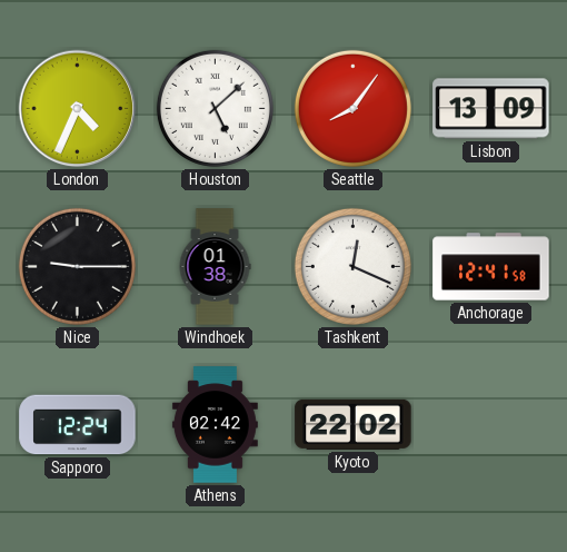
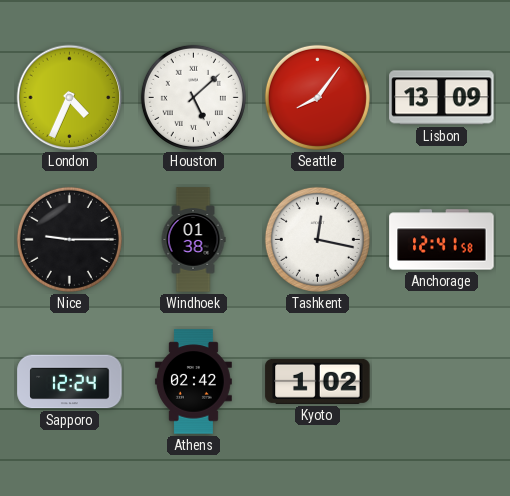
Tashkent: 12:19 -> 12:17 (317, 239)
Kyoto: 22:02 -> 1:02 (318, 381)
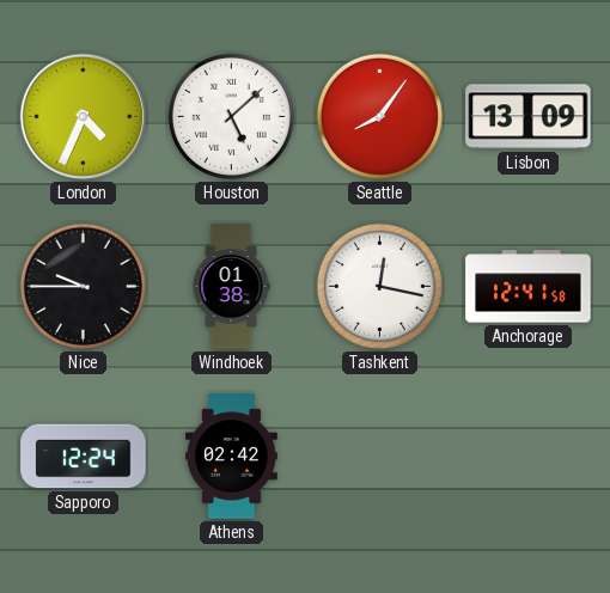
Nice: 9:15 -> 9:45 (83, 286)
Kyoto: 1:02 -> none (318, 381)
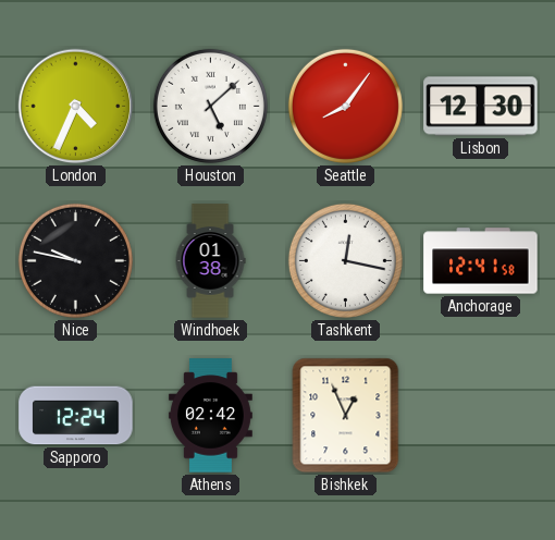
Lisbon: 13:09 -> 12:30 (481, 107)
Nice: 9:45 -> 9:47 (75, 260)
Bishkek: none -> 12:56 (346, 416)
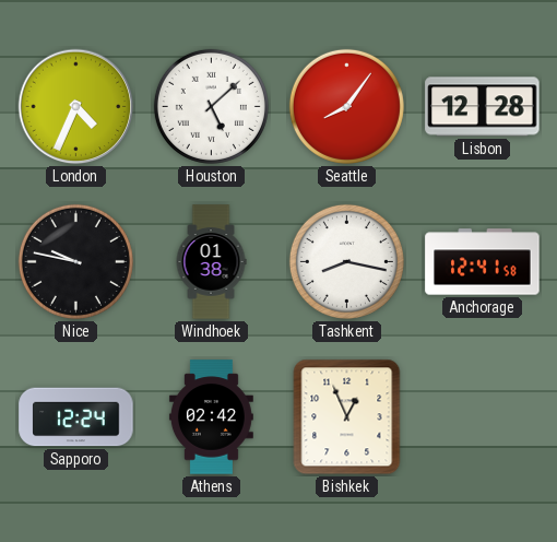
Lisbon: 12:30 -> 12:28 (483, 107)
Tashkent: 12:17 -> 8:17 (346, 261)
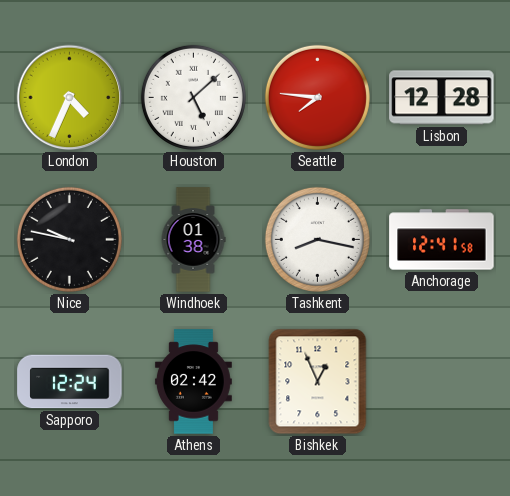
Seattle: 8:06 -> 7:46 (317, 97)
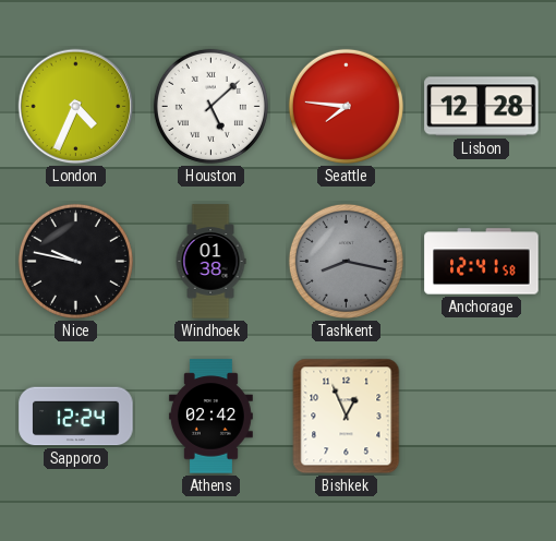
Tashkent dial: white -> grey (346, 261)
